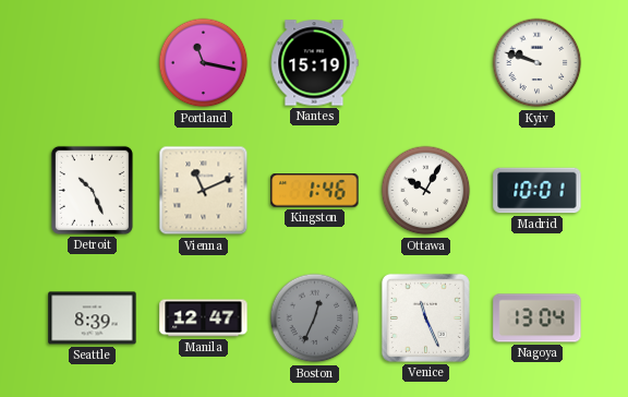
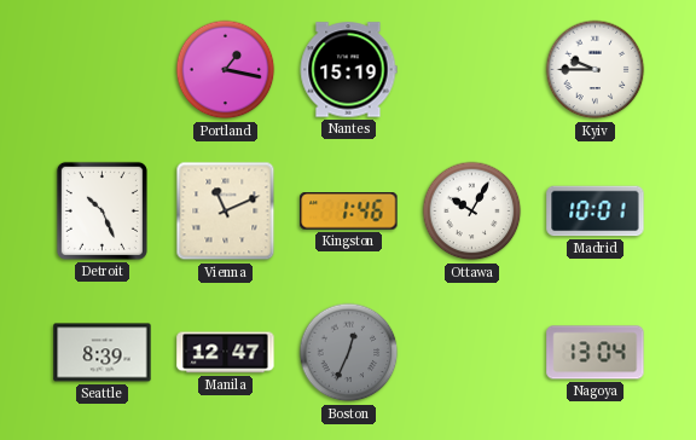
Portland: 11:17 -> 1:17 (226, 70)
Kyiv: 9:48 -> 9:45 (596, 70)
Venice: 11:26 -> none (425, 317)
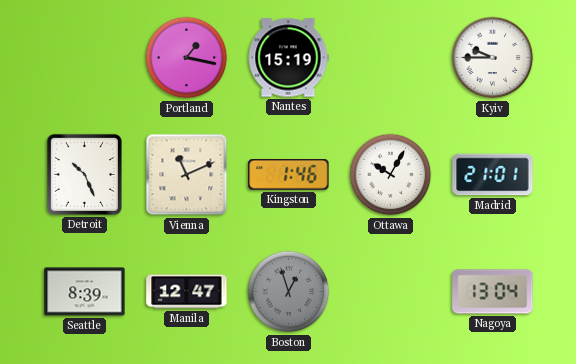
Madrid: 10:01 -> 21:01 (493, 175)
Boston: 12:34 -> 12:57 (289, 292)
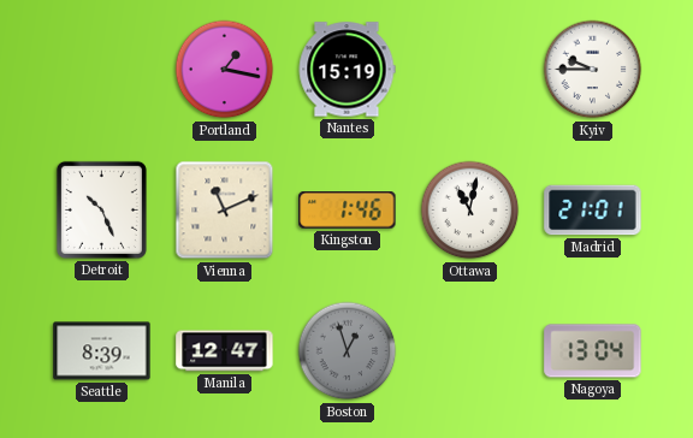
Ottawa: 10:05 -> 11:02 (470, 211)
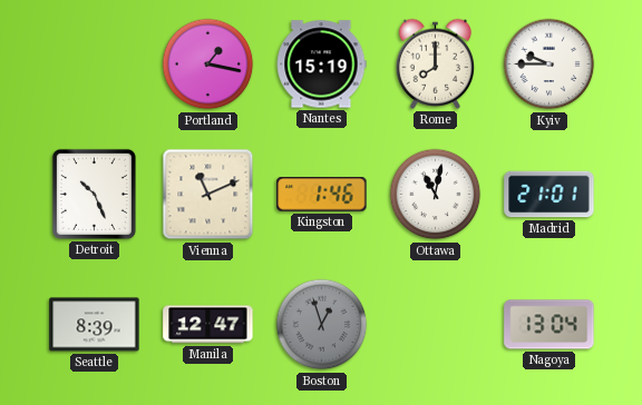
Rome: none -> 8:00 (436, 63)
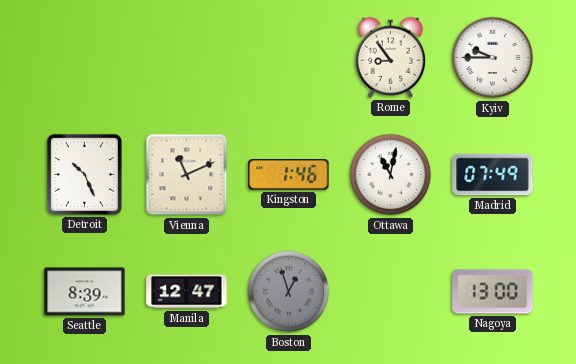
Portland: 1:17 -> none (208, 65)
Nantes: 15:19 -> none (321, 65)
Rome: 8:00 -> 8:54 (391, 57)
Madrid: 21:01 -> 07:49 (493, 175)
Nagoya: 13:04 -> 13:00 (493, 292)
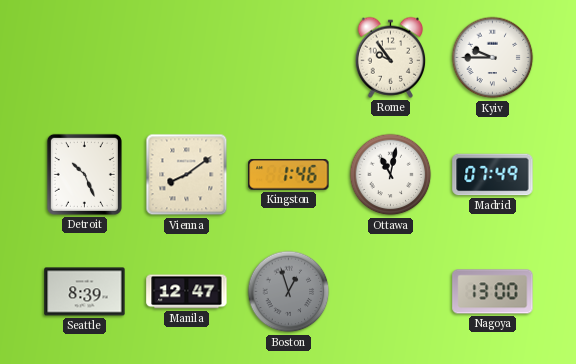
Rome: 8:54 -> 9:54 (391, 57)
Vienna: 11:11 -> 8:09 (187, 175)
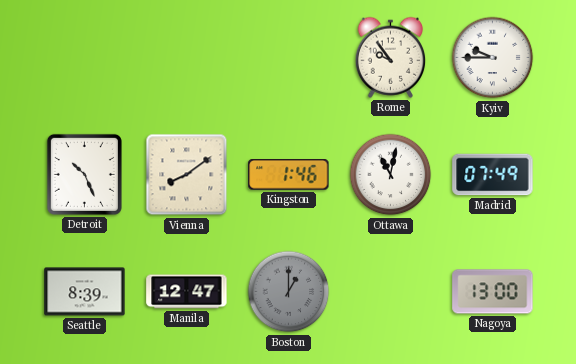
Boston: 12:57 -> 1:00 (289, 292)
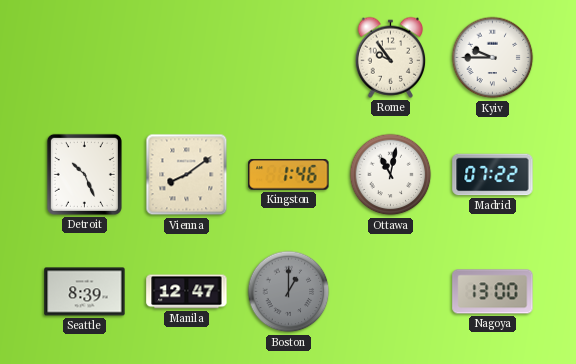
Madrid: 07:49 -> 07:22 (493, 175)
